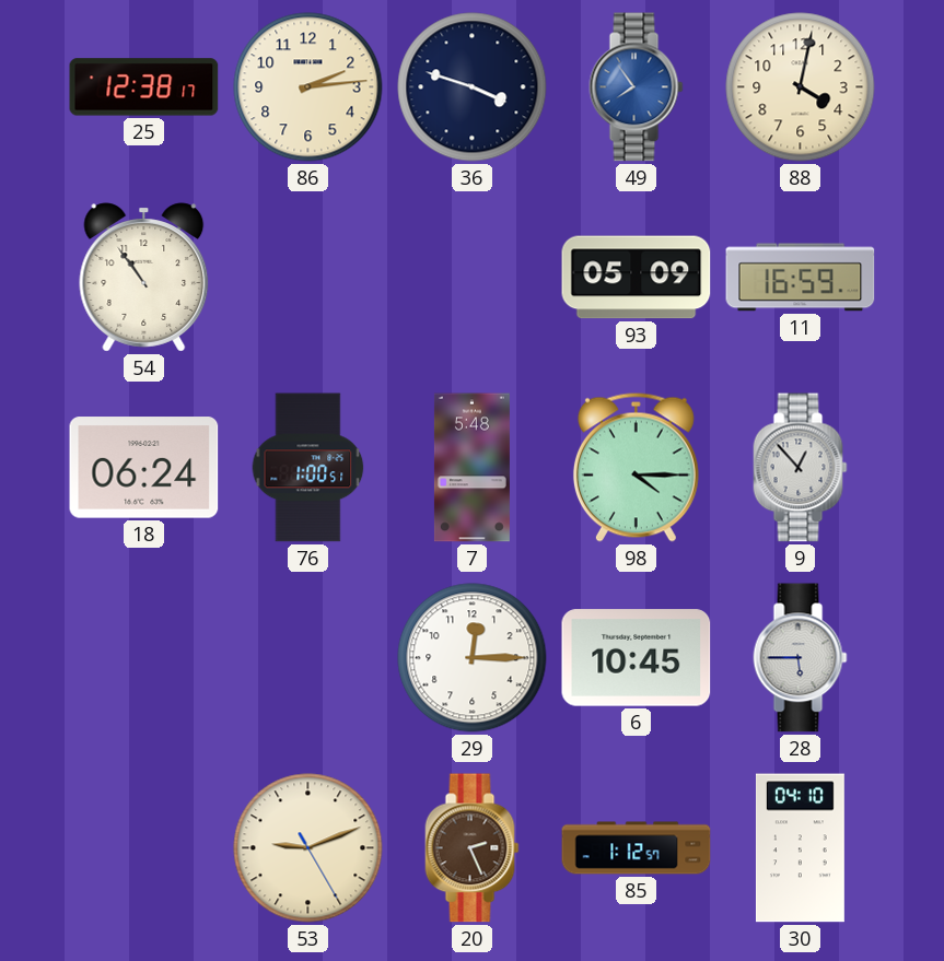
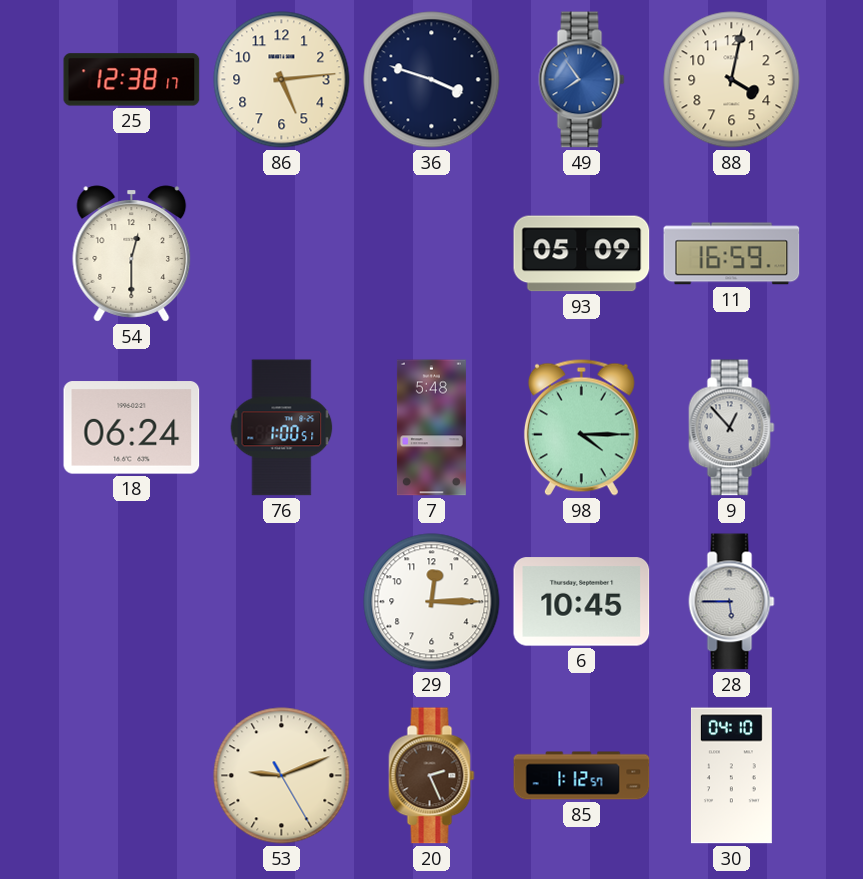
86: 2:14 -> 5:14 (282, 80)
54: 10:54 -> 12:30 (132, 254)
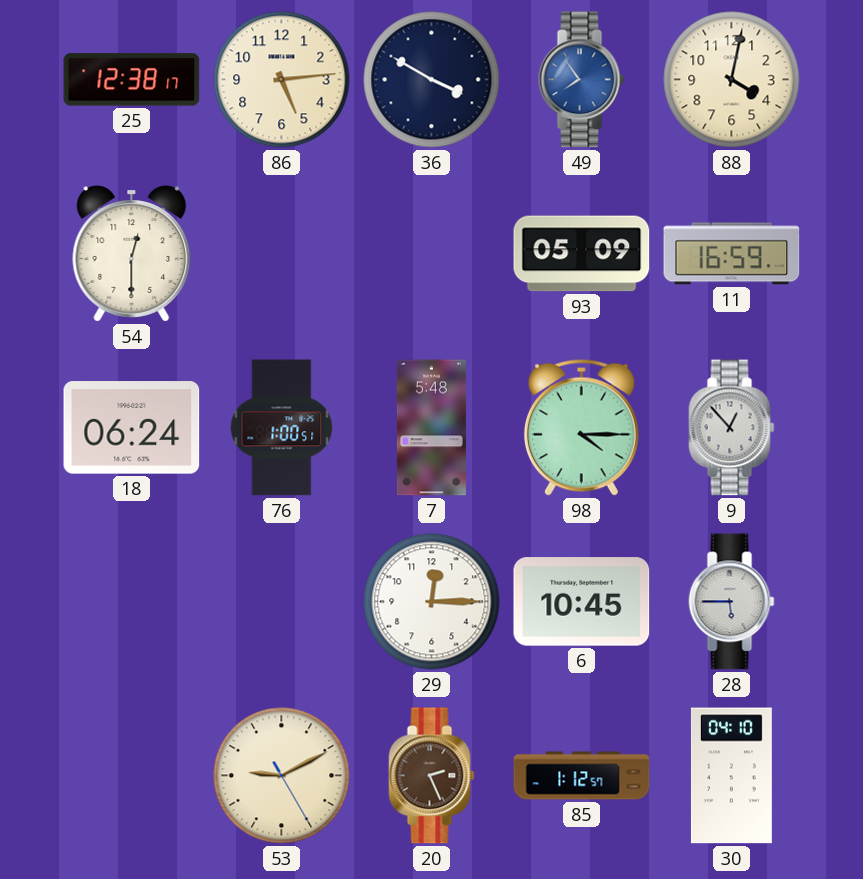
36: 3:48 -> 3:50 (432, 80)
53: 9:11 -> 9:10 (282, 776)
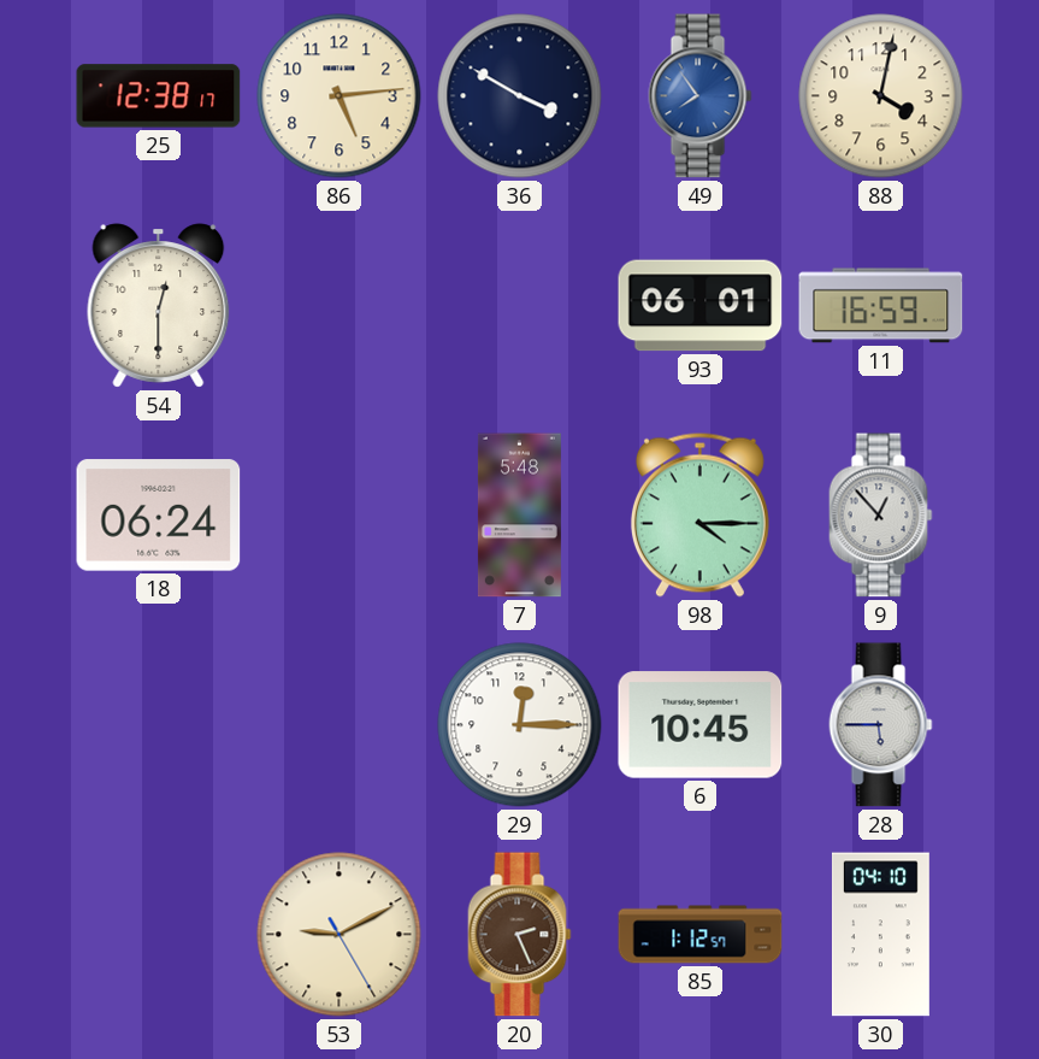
93: 05:09 -> 06:01 (701, 306)
76: 1:00 -> none (282, 428)
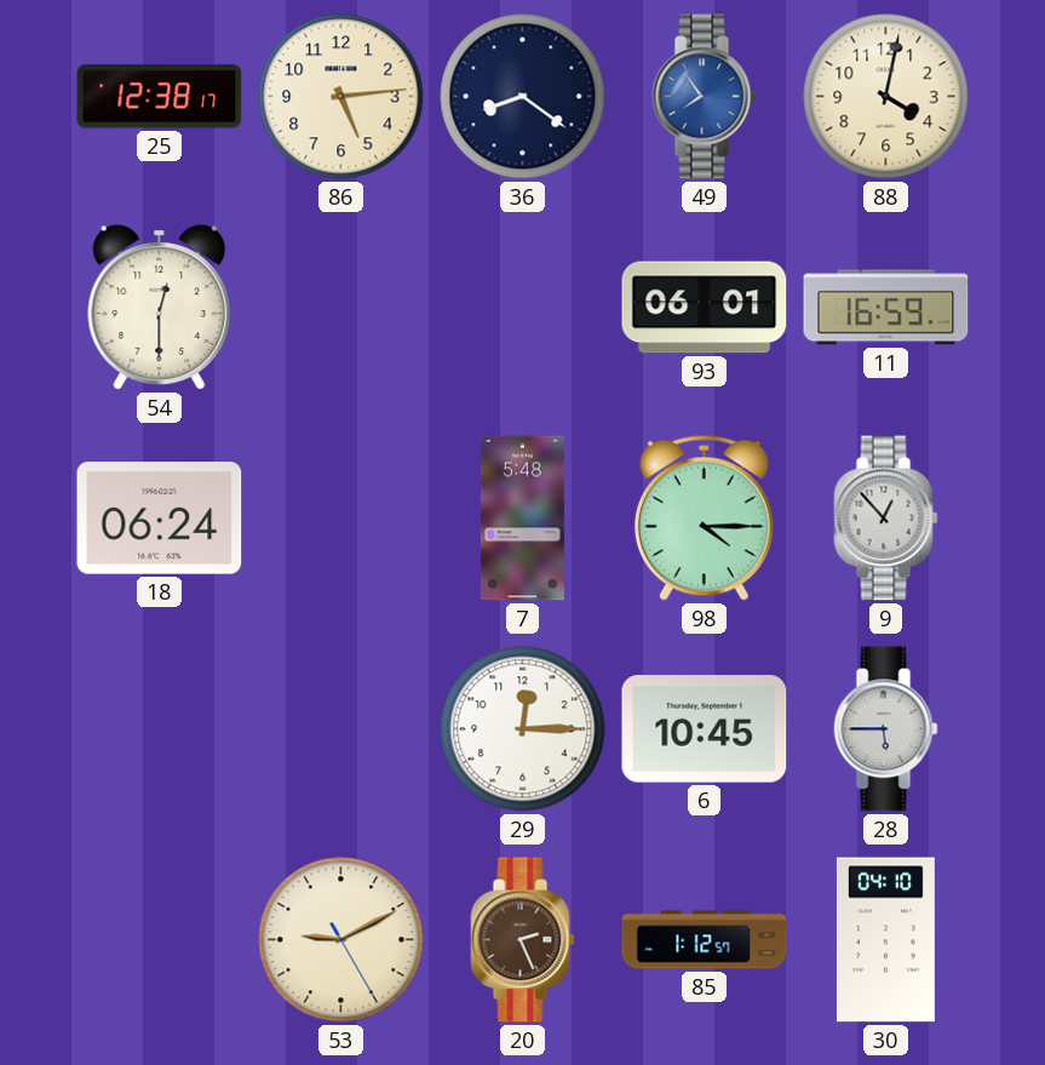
36: 3:50 -> 8:21 (523, 97)
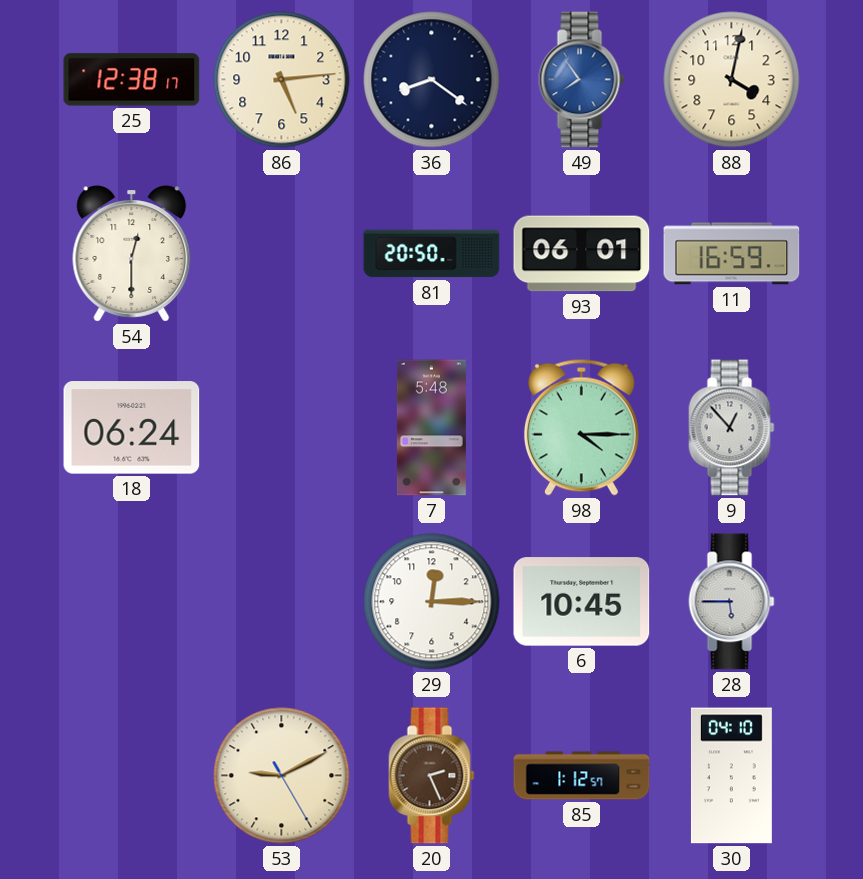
81: none -> 20:50 (432, 254)
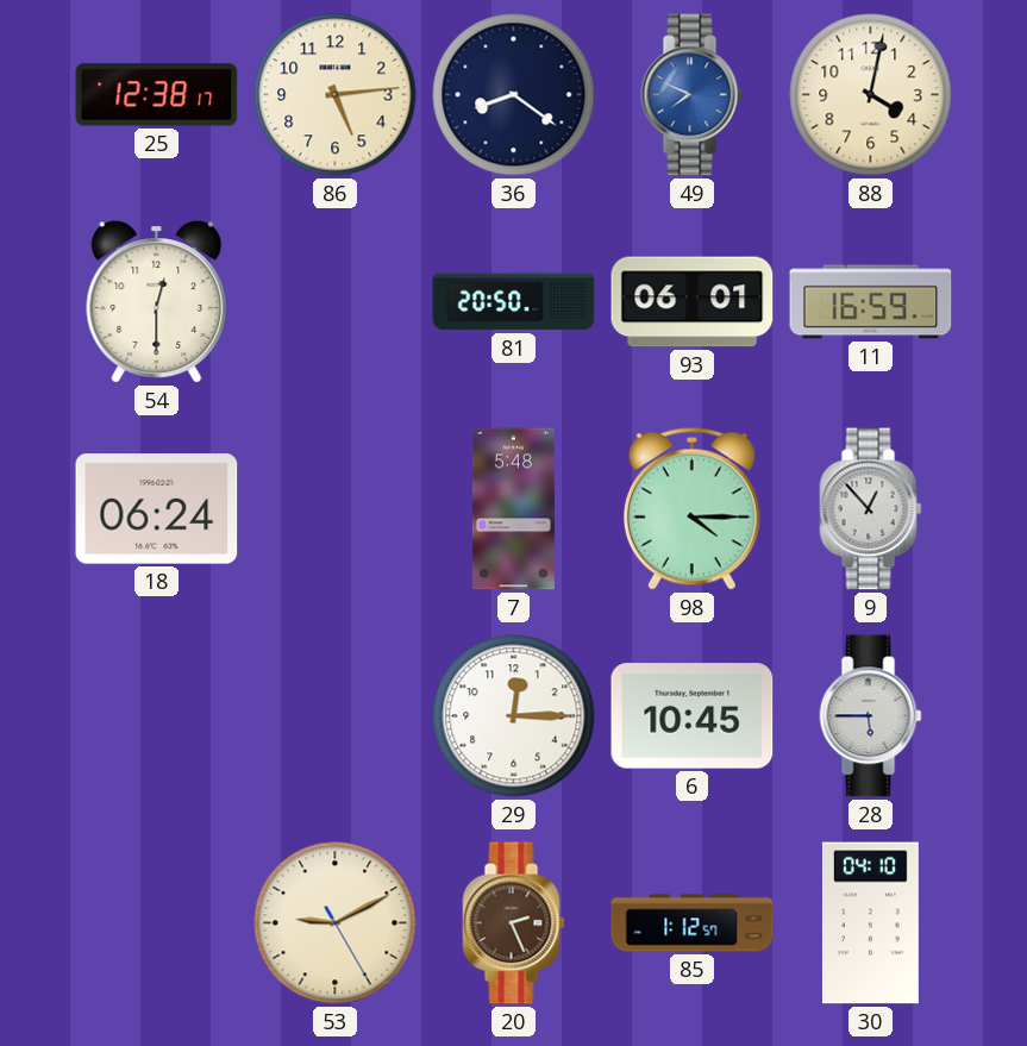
49: 7:54 -> 7:49 (693, 95)
